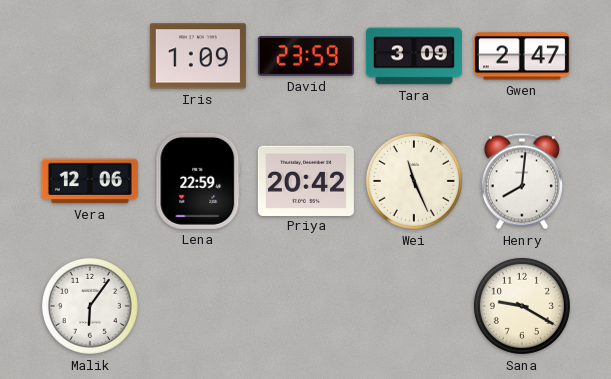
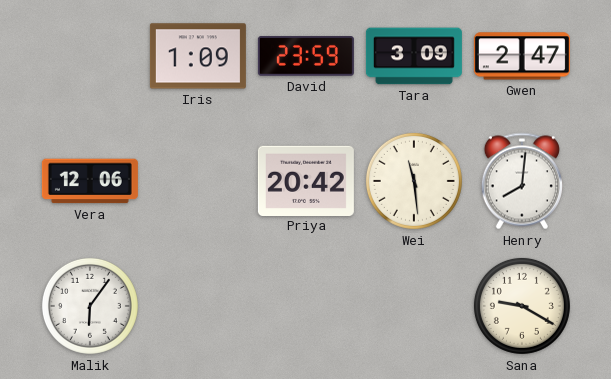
Lena: 22:59 -> none (198, 181)
Wei: 11:26 -> 11:29 (414, 181)
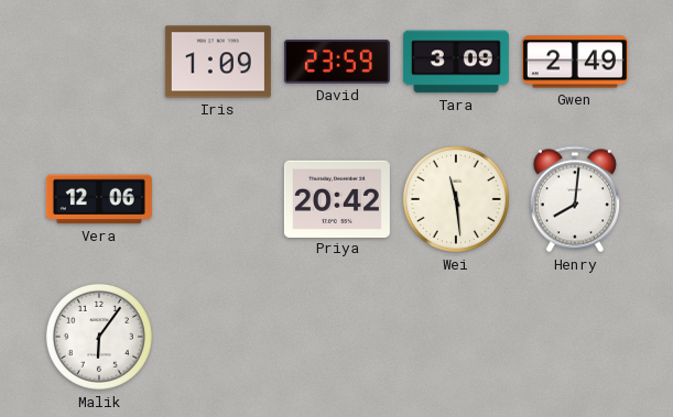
Gwen: 2:47 -> 2:49 (575, 62)
Sana: 9:20 -> none (522, 306)
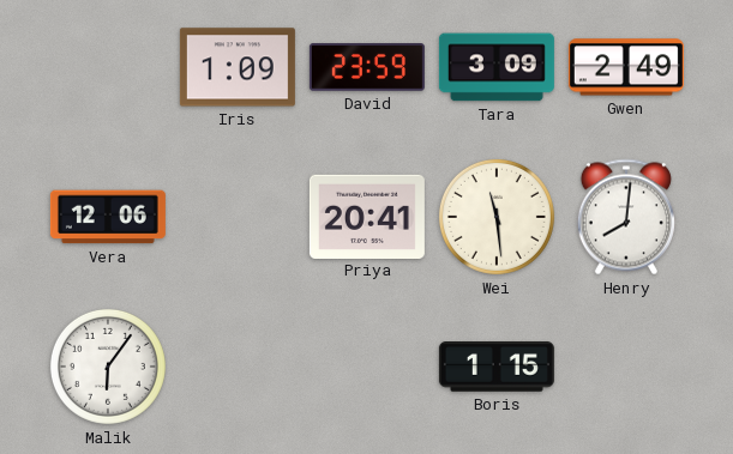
Priya: 20:42 -> 20:41 (367, 216)
Boris: none -> 1:15 (497, 367)
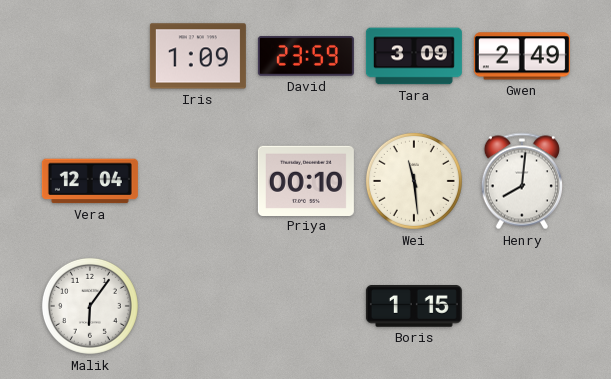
Vera: 12:06 -> 12:04 (90, 181)
Priya: 20:41 -> 00:10 (306, 180)
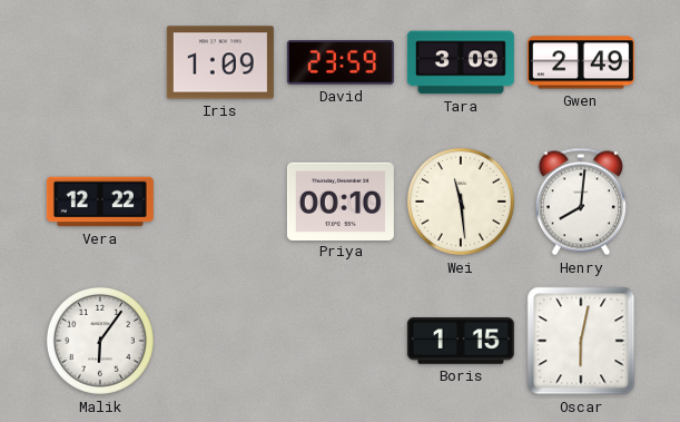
Vera: 12:04 -> 12:22 (100, 202)
Oscar: none -> 6:02 (581, 341)
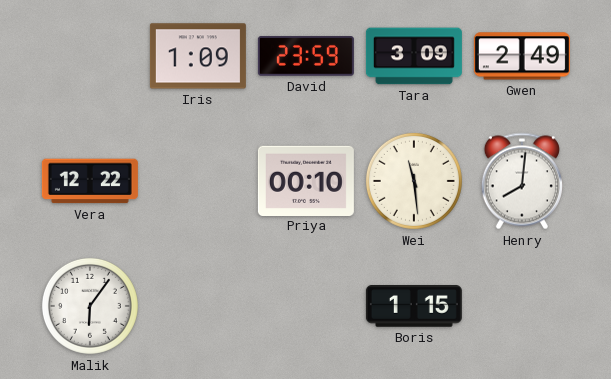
Oscar: 6:02 -> none (581, 341)
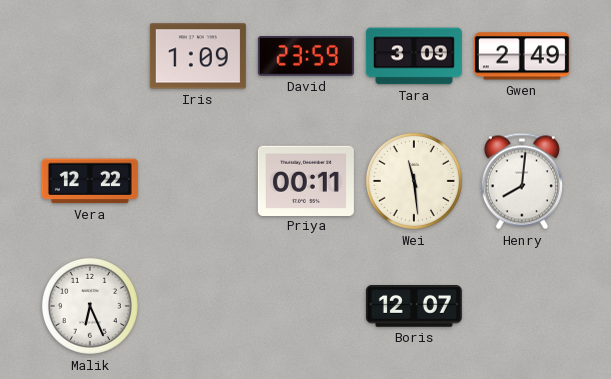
Priya: 00:10 -> 00:11 (306, 180)
Malik: 6:06 -> 6:26 (90, 306)
Boris: 1:15 -> 12:07 (414, 306)
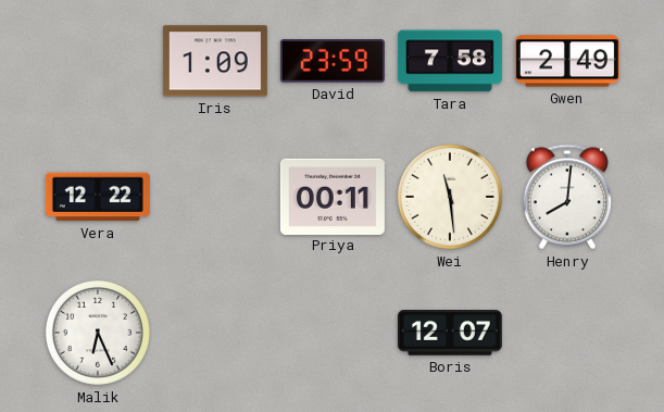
Tara: 3:09 -> 7:58 (450, 61)
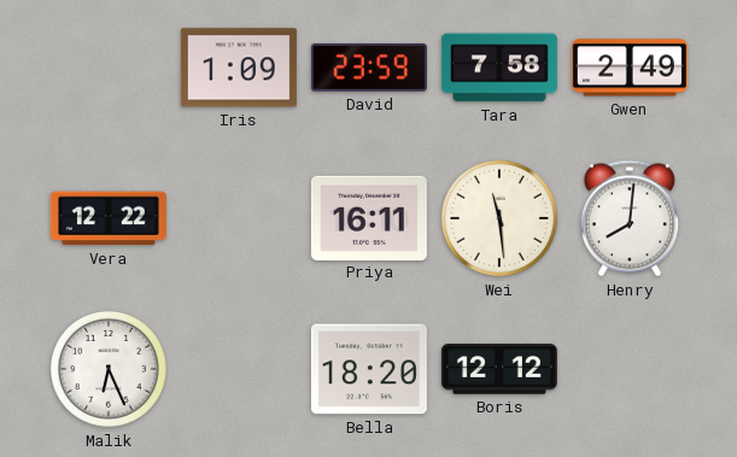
Priya: 00:11 -> 16:11 (369, 217)
Bella: none -> 18:20 (369, 369)
Boris: 12:07 -> 12:12 (499, 369)
